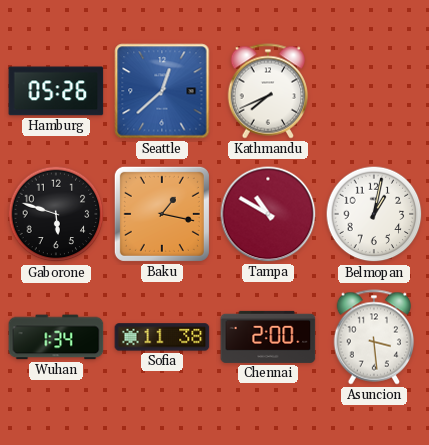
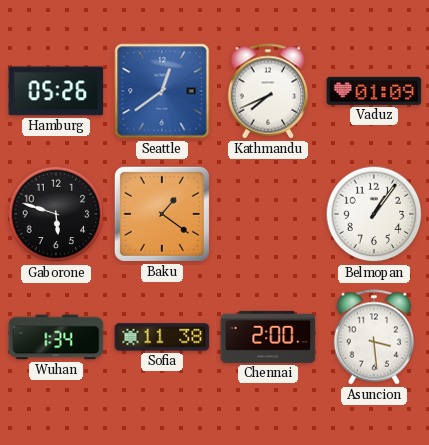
Seattle: 12:38 -> 12:39 (162, 91)
Vaduz: none -> 01:09 (374, 91)
Baku: 1:17 -> 1:21 (162, 214)
Tampa: 10:50 -> none (268, 214)
Belmopan: 1:02 -> 1:06 (374, 214)
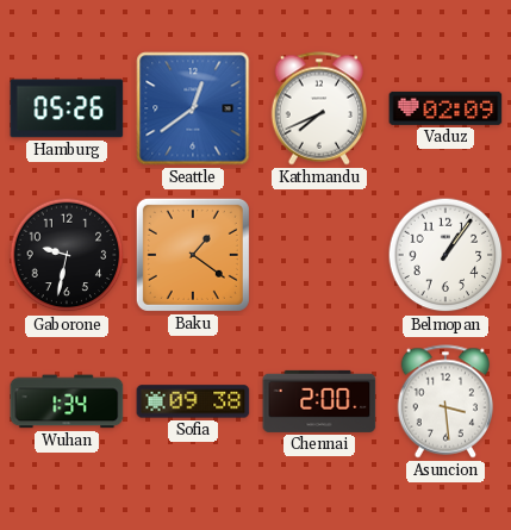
Vaduz: 01:09 -> 02:09 (445, 108)
Gaborone: 5:48 -> 9:32 (67, 255)
Sofia: 11:38 -> 09:38 (193, 401)
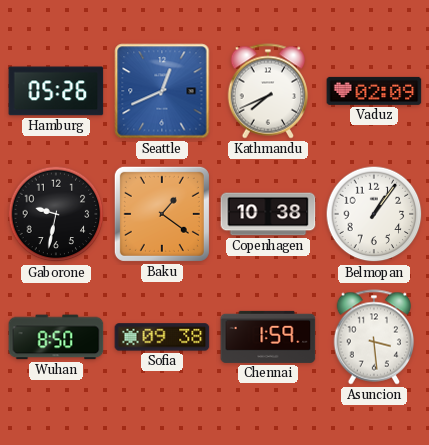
Seattle: 12:39 -> 12:41 (162, 91)
Copenhagen: none -> 10:38 (268, 214)
Wuhan: 1:34 -> 8:50 (56, 337)
Chennai: 2:00 -> 1:59 (268, 337)
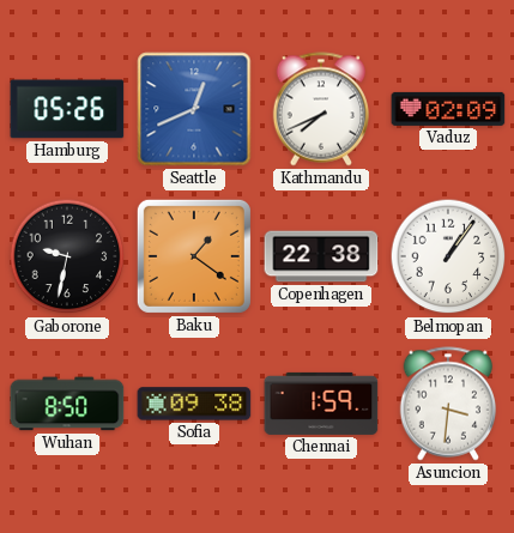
Copenhagen: 10:38 -> 22:38 (321, 256)
Asuncion: 3:29 -> 3:31 (448, 404)
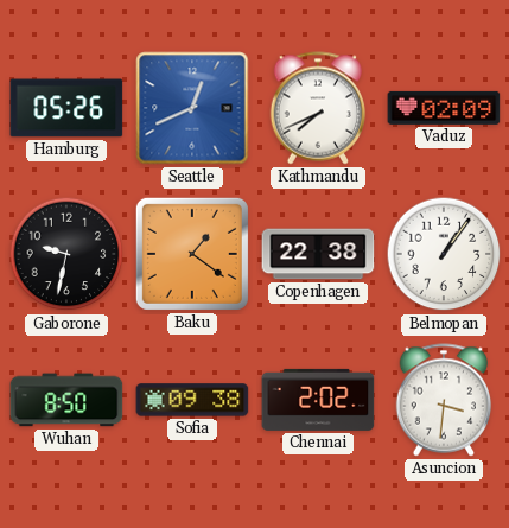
Chennai: 1:59 -> 2:02 (318, 400)
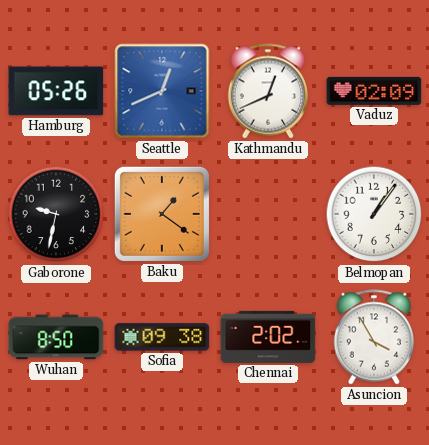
Kathmandu: 7:41 -> 12:41 (268, 91)
Copenhagen: 22:38 -> none (318, 254)
Asuncion: 3:31 -> 3:55 (374, 337)
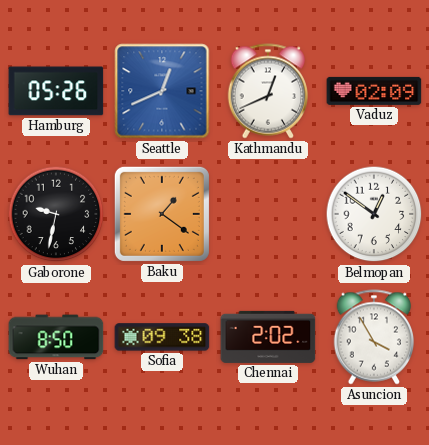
Belmopan: 1:06 -> 12:51 (374, 214)
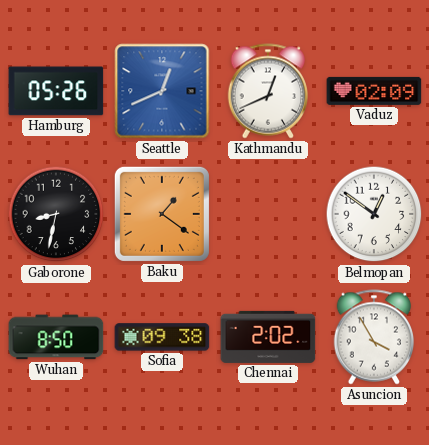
Gaborone: 9:32 -> 8:32 (56, 214)
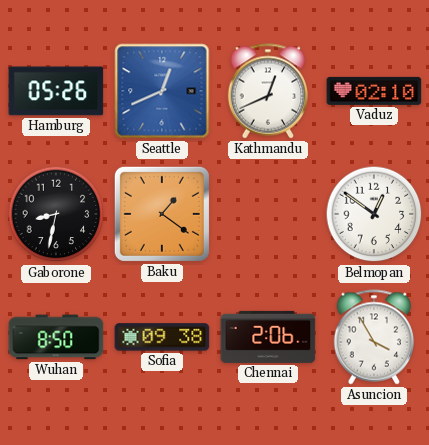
Vaduz: 02:09 -> 02:10 (374, 91)
Chennai: 2:02 -> 2:06 (268, 337)
